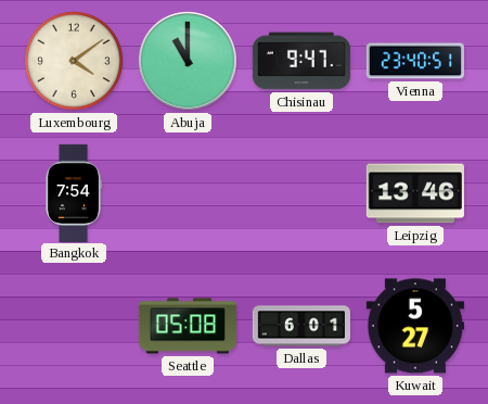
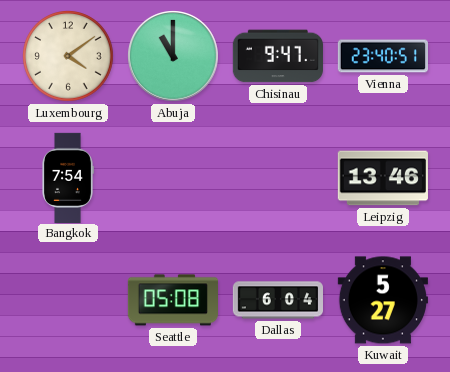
Dallas: 6:01 -> 6:04 (277, 300)
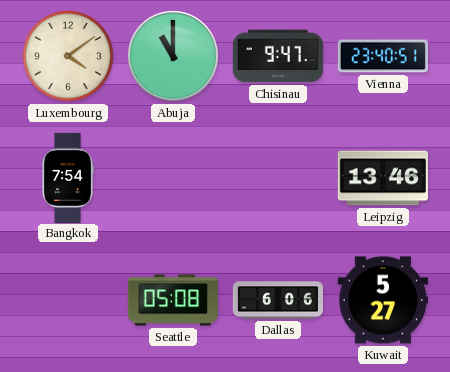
Dallas: 6:04 -> 6:06 (277, 300)
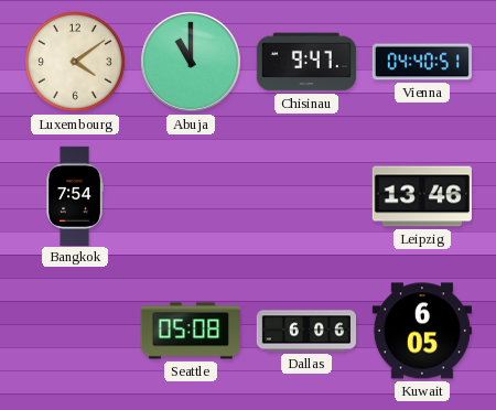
Vienna: 23:40 -> 04:40 (421, 62)
Kuwait: 5:27 -> 6:05 (422, 331)
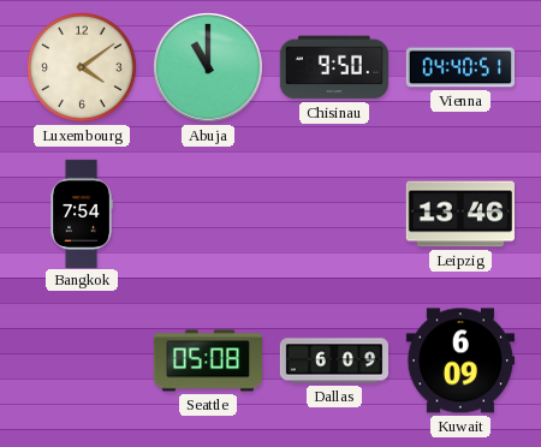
Chisinau: 9:47 -> 9:50 (333, 67)
Dallas: 6:06 -> 6:09 (333, 360)
Kuwait: 6:05 -> 6:09 (460, 360)
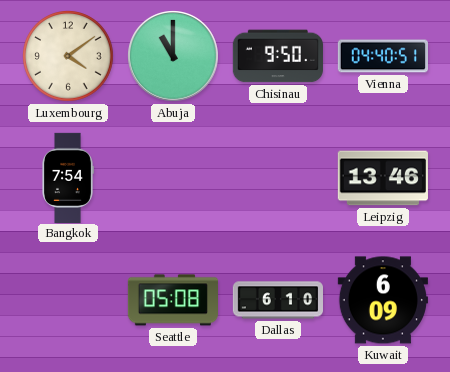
Dallas: 6:09 -> 6:10 (277, 300)
